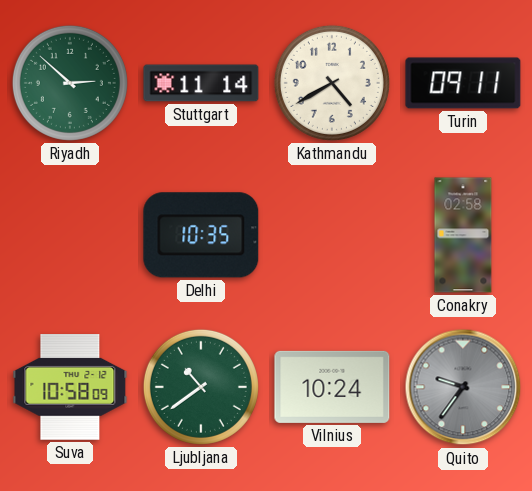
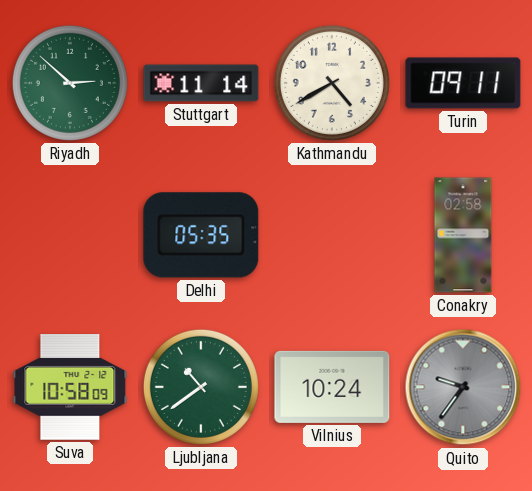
Delhi: 10:35 -> 05:35 (201, 235)
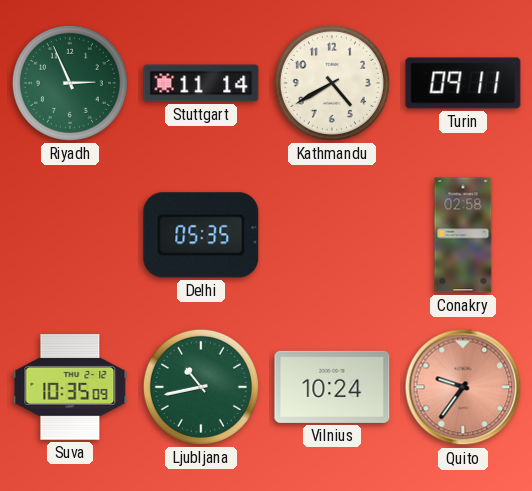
Riyadh: 2:52 -> 2:56 (70, 83)
Suva: 10:58 -> 10:35 (70, 387)
Ljubljana: 10:39 -> 10:43 (201, 387)
Quito dial: grey -> salmon (463, 387)
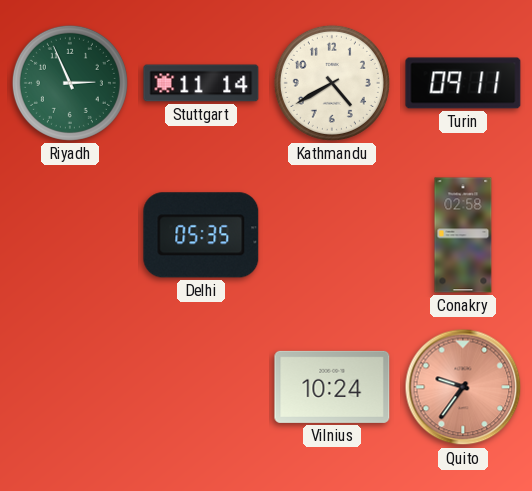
Suva: 10:35 -> none (70, 387)
Ljubljana: 10:43 -> none (201, 387)
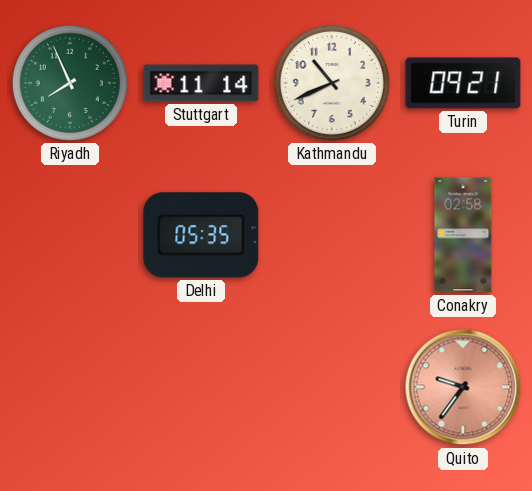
Riyadh: 2:56 -> 7:56 (70, 83)
Kathmandu: 4:40 -> 10:41 (332, 83)
Turin: 09:11 -> 09:21 (463, 83)
Vilnius: 10:24 -> none (332, 387)
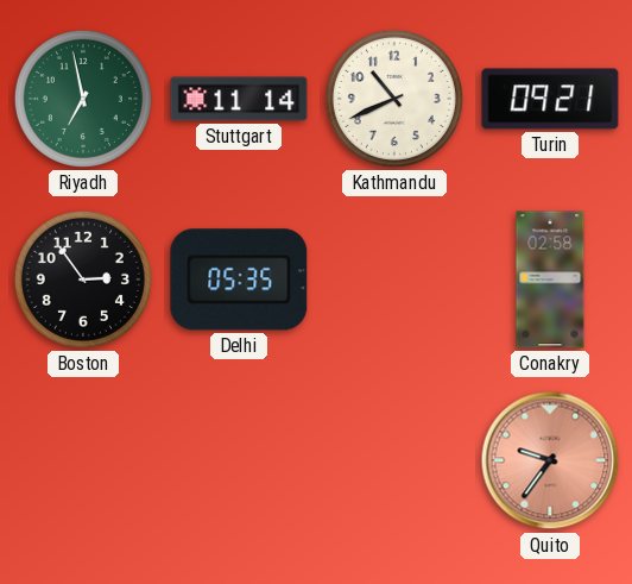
Riyadh: 7:56 -> 6:58 (83, 99)
Boston: none -> 2:54 (83, 280)
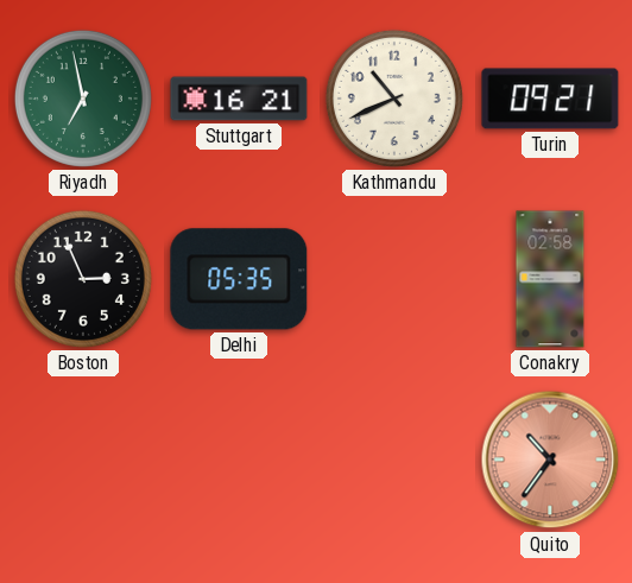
Stuttgart: 11:14 -> 16:21 (239, 99)
Boston: 2:54 -> 2:56 (83, 279)
Quito: 9:36 -> 10:36 (550, 460)
